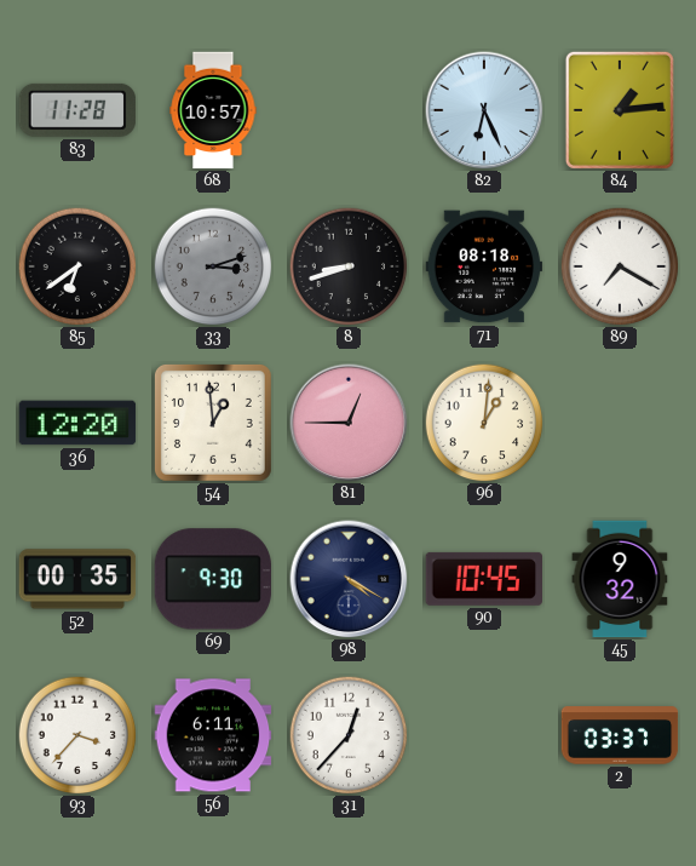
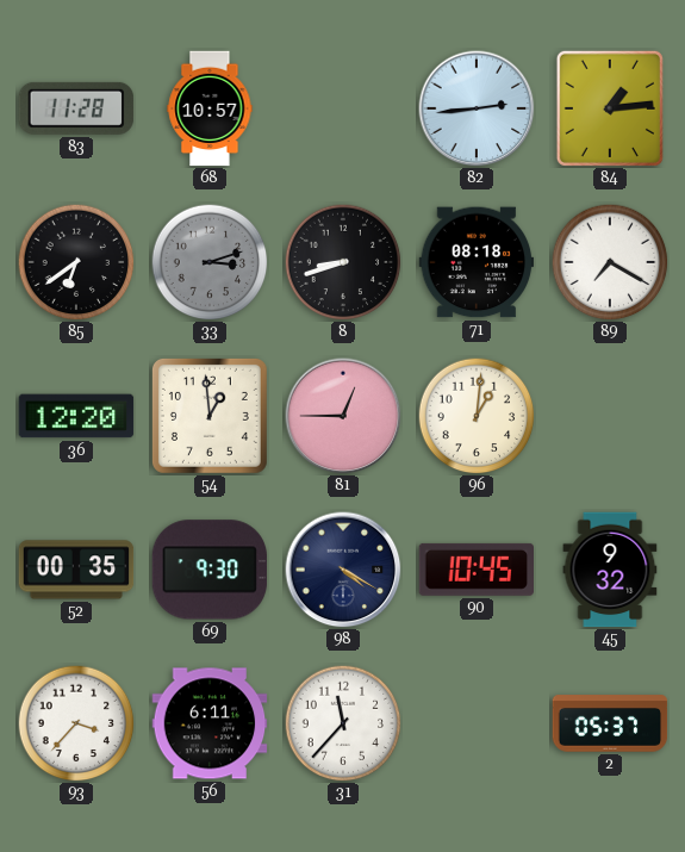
82: 6:26 -> 2:44 (477, 108)
31: 12:37 -> 11:37 (343, 723)
2: 03:37 -> 05:37 (610, 723)
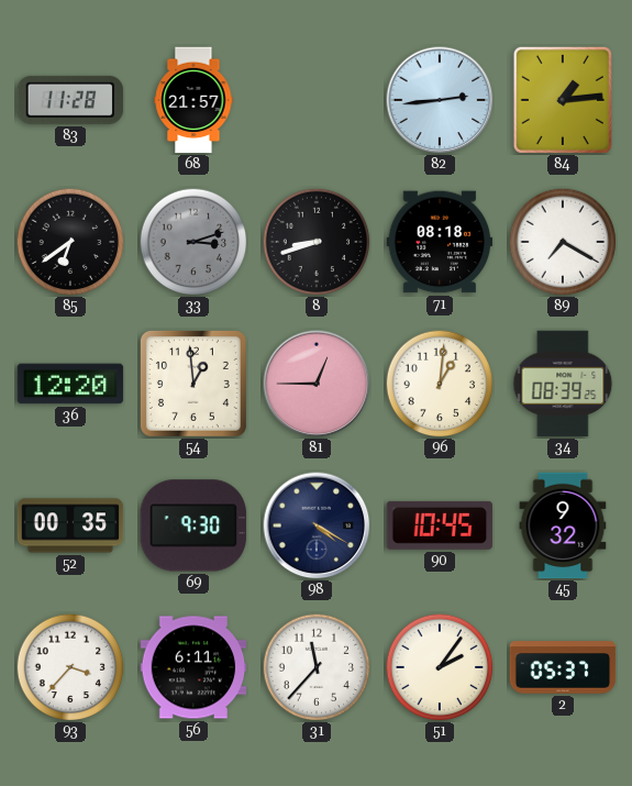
68: 10:57 -> 21:57 (193, 100)
34: none -> 08:39 (563, 384)
51: none -> 2:06 (440, 667)
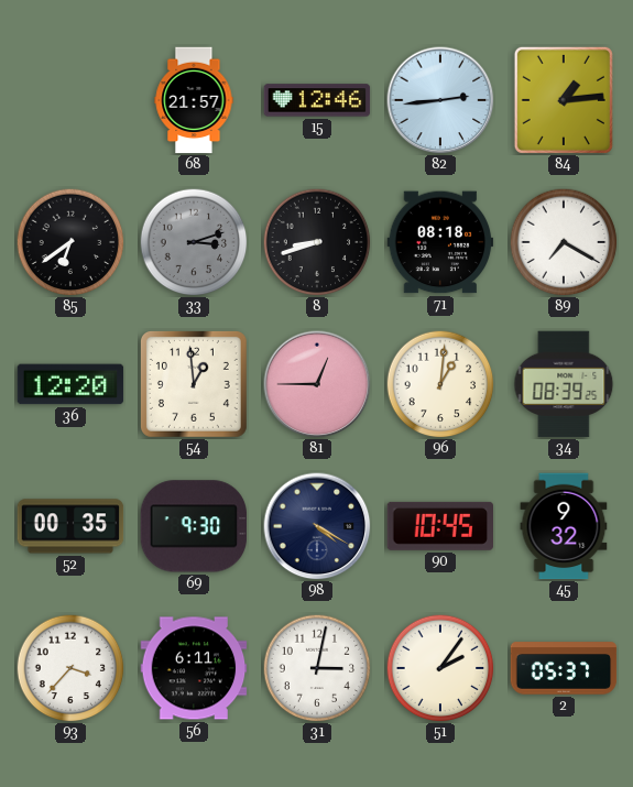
83: 11:28 -> none (70, 100)
15: none -> 12:46 (317, 100)
31: 11:37 -> 3:02 (317, 668)
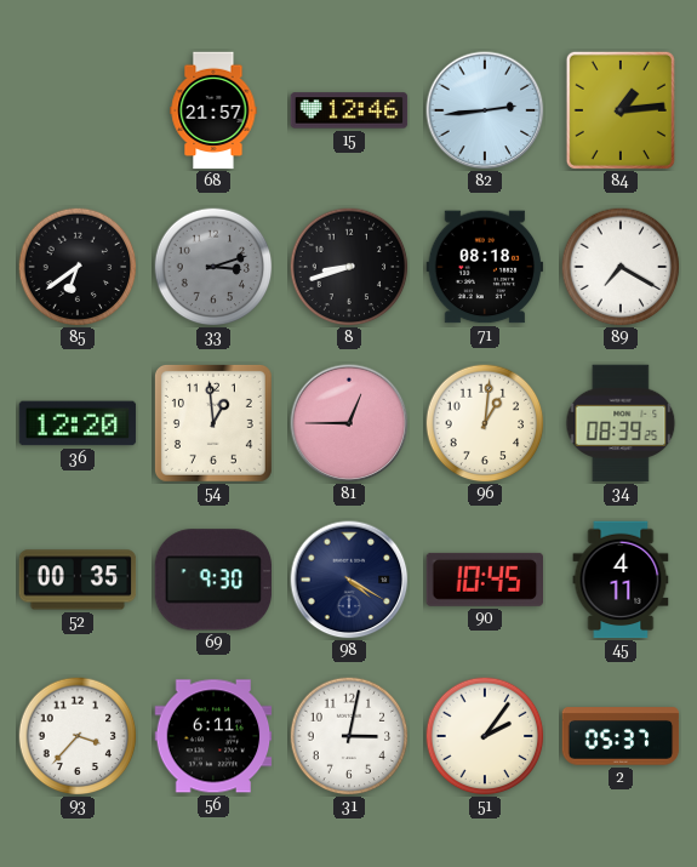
45: 9:32 -> 4:11 (621, 580)
